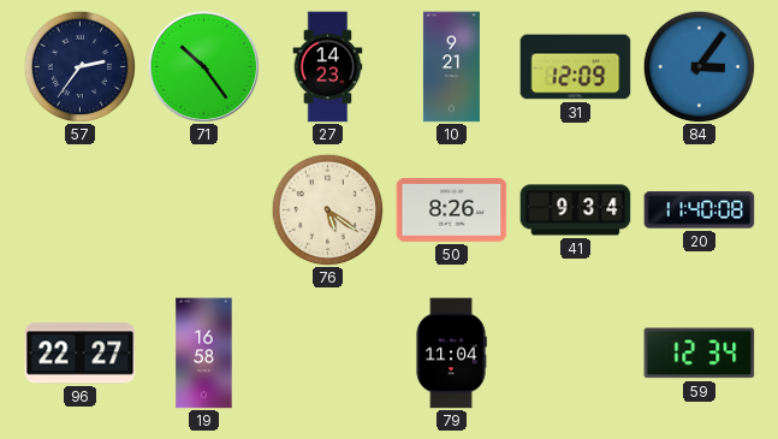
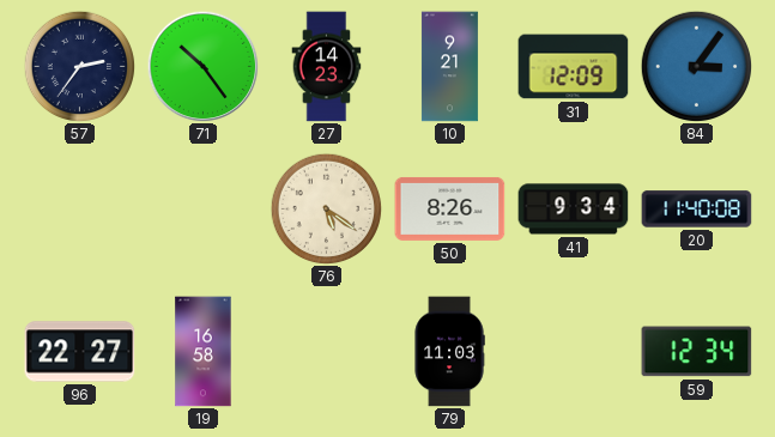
79: 11:04 -> 11:03 (449, 352)
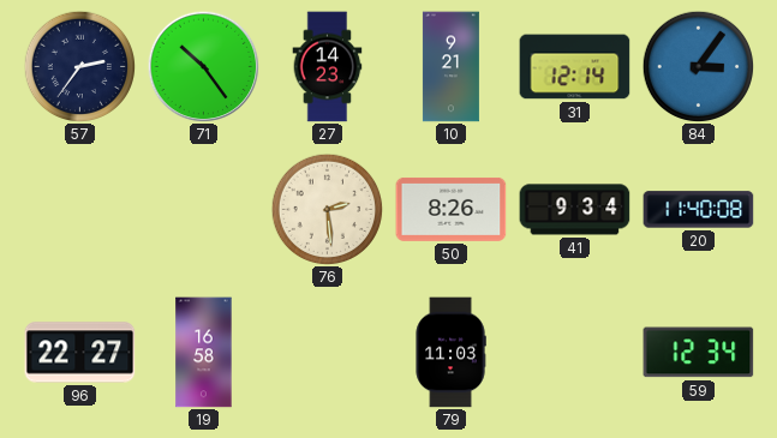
31: 12:09 -> 12:14 (575, 67)
76: 5:21 -> 2:29 (327, 209)
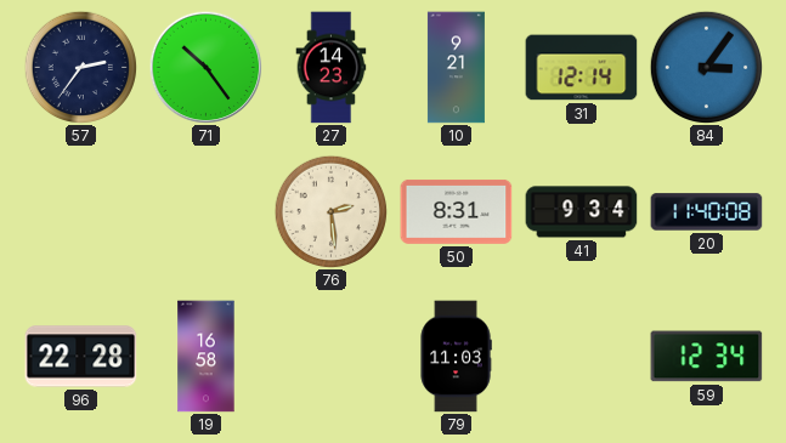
50: 8:26 -> 8:31 (457, 211)
96: 22:27 -> 22:28 (81, 357)
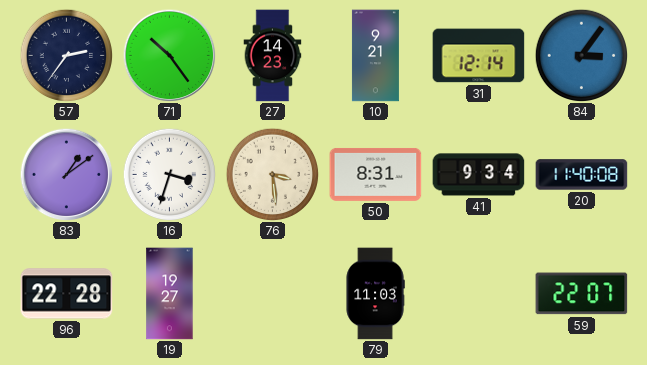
83: none -> 1:09 (66, 174)
16: none -> 3:33 (169, 174)
76: 2:29 -> 3:29 (272, 174)
19: 16:58 -> 19:27 (170, 294)
59: 12:34 -> 22:07 (582, 294)
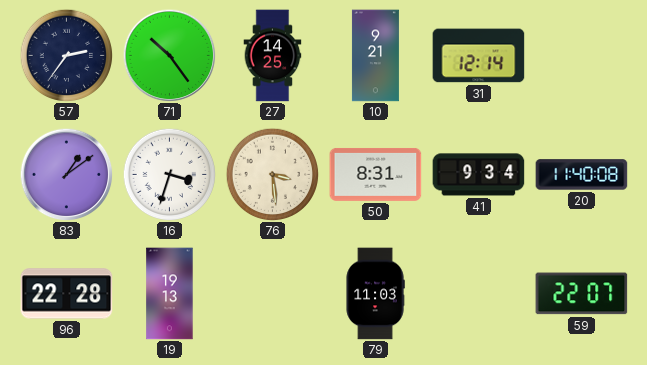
27: 14:23 -> 14:25 (273, 56)
84: 3:06 -> none (581, 55)
19: 19:27 -> 19:13 (170, 294)
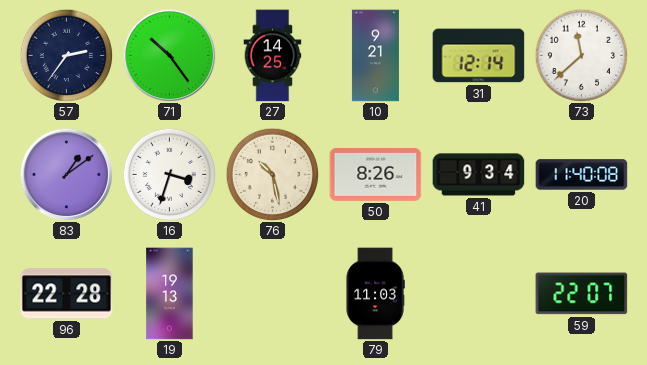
73: none -> 11:38 (581, 55)
76: 3:29 -> 10:28 (272, 174)
50: 8:31 -> 8:26 (376, 174)
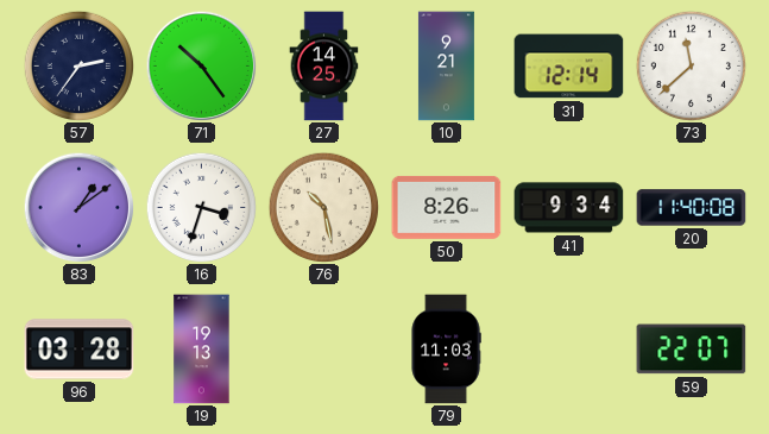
96: 22:28 -> 03:28 (80, 350)
